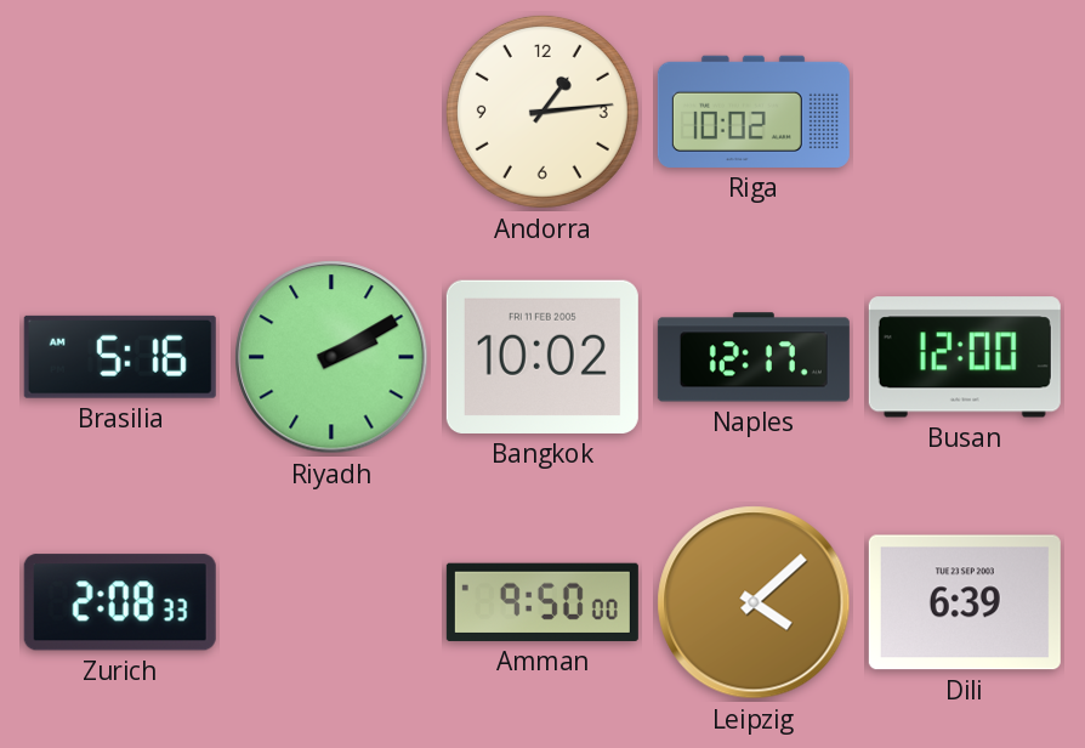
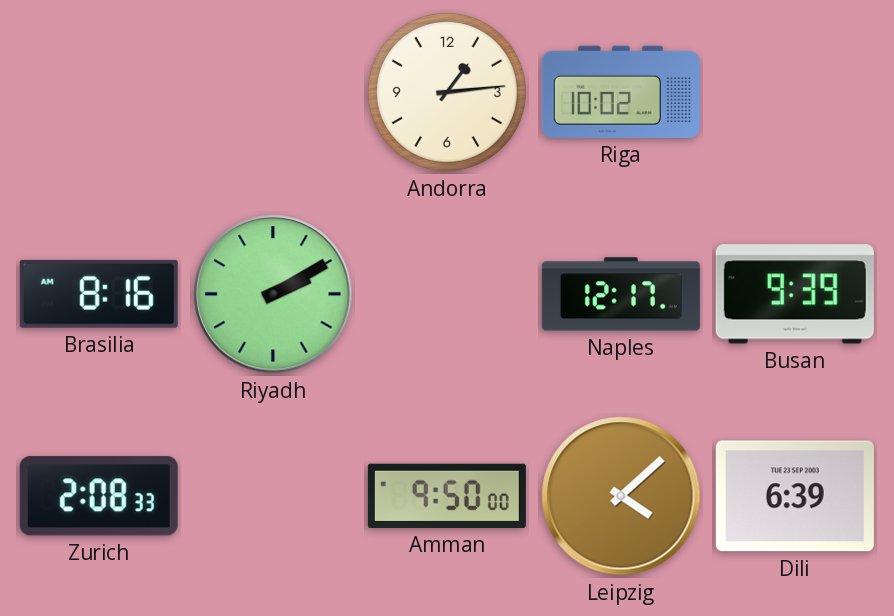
Brasilia: 5:16 -> 8:16 (99, 294)
Bangkok: 10:02 -> none (542, 357)
Busan: 12:00 -> 9:39 (795, 294)
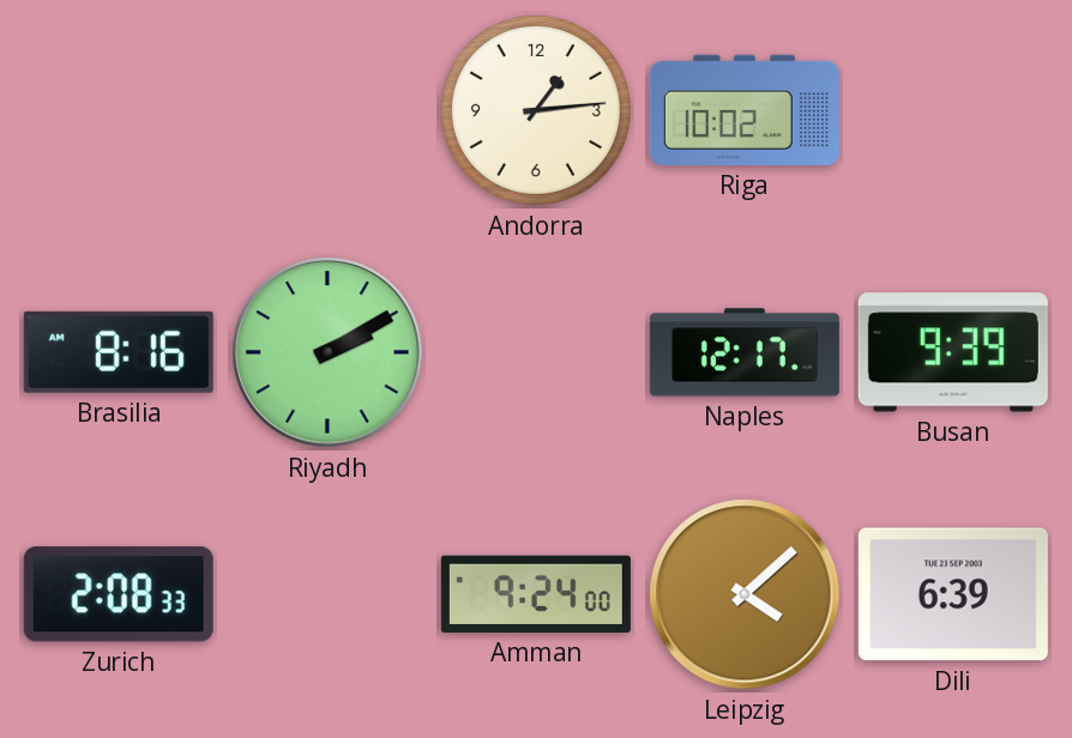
Amman: 9:50 -> 9:24 (536, 594)
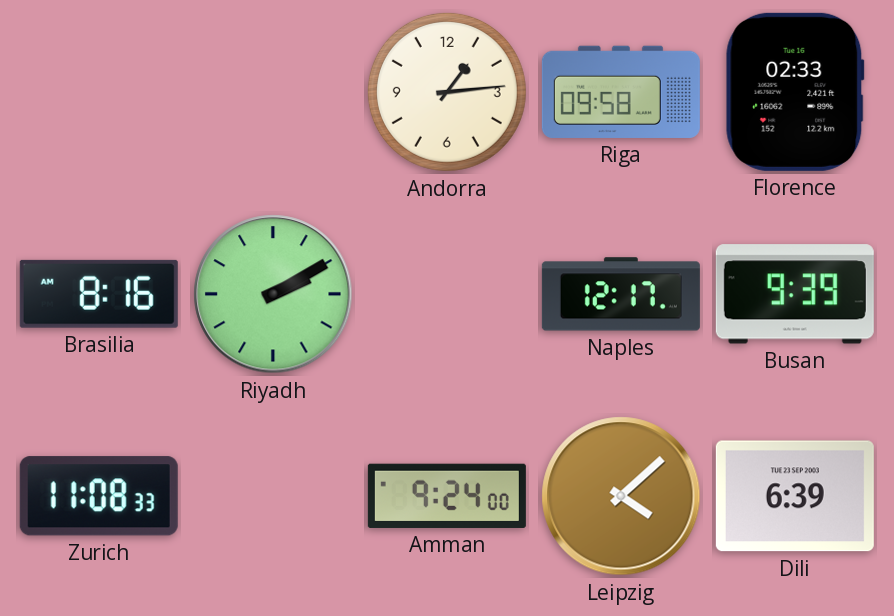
Riga: 10:02 -> 09:58 (621, 92)
Florence: none -> 02:33 (795, 92)
Zurich: 2:08 -> 11:08 (99, 496)
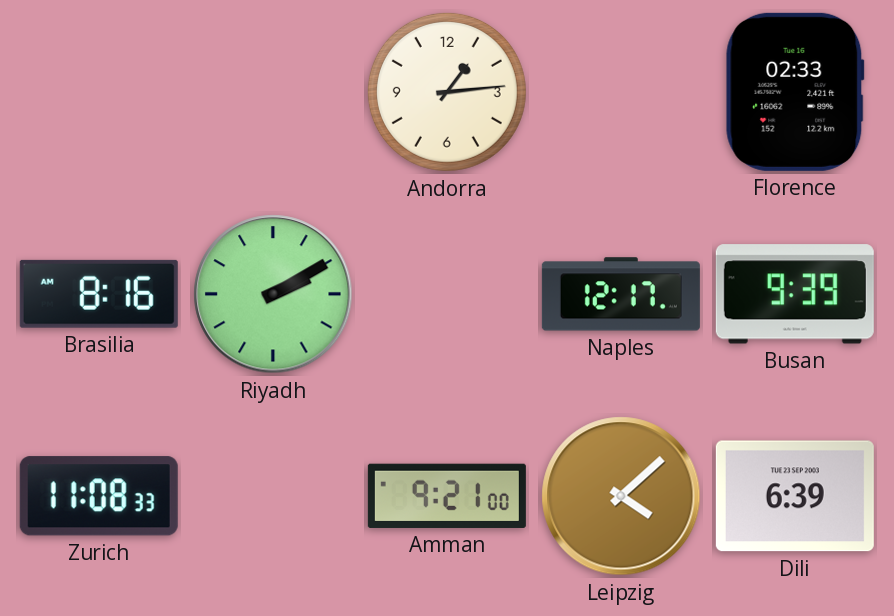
Riga: 09:58 -> none (621, 92)
Amman: 9:24 -> 9:21 (447, 496)
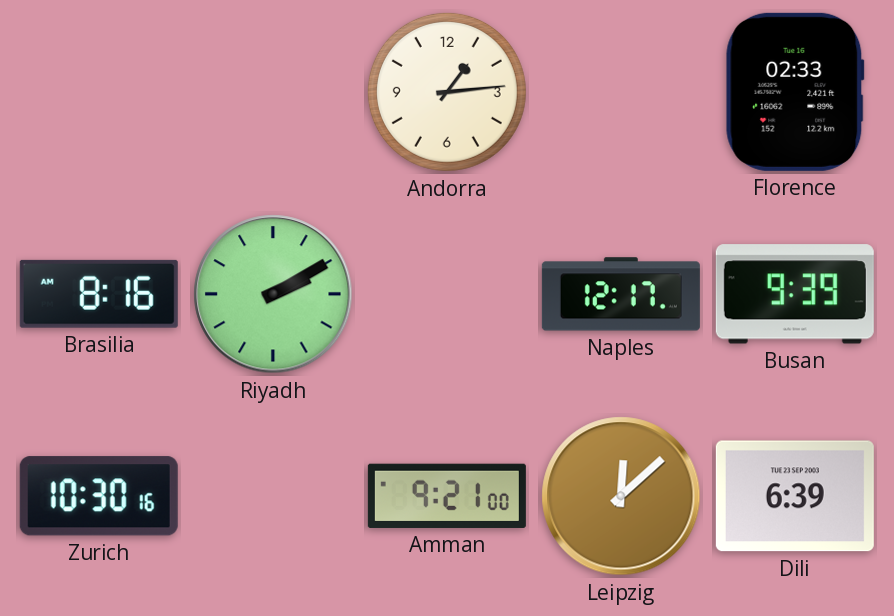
Zurich: 11:08 -> 10:30 (99, 496)
Leipzig: 4:08 -> 12:08 (621, 496)
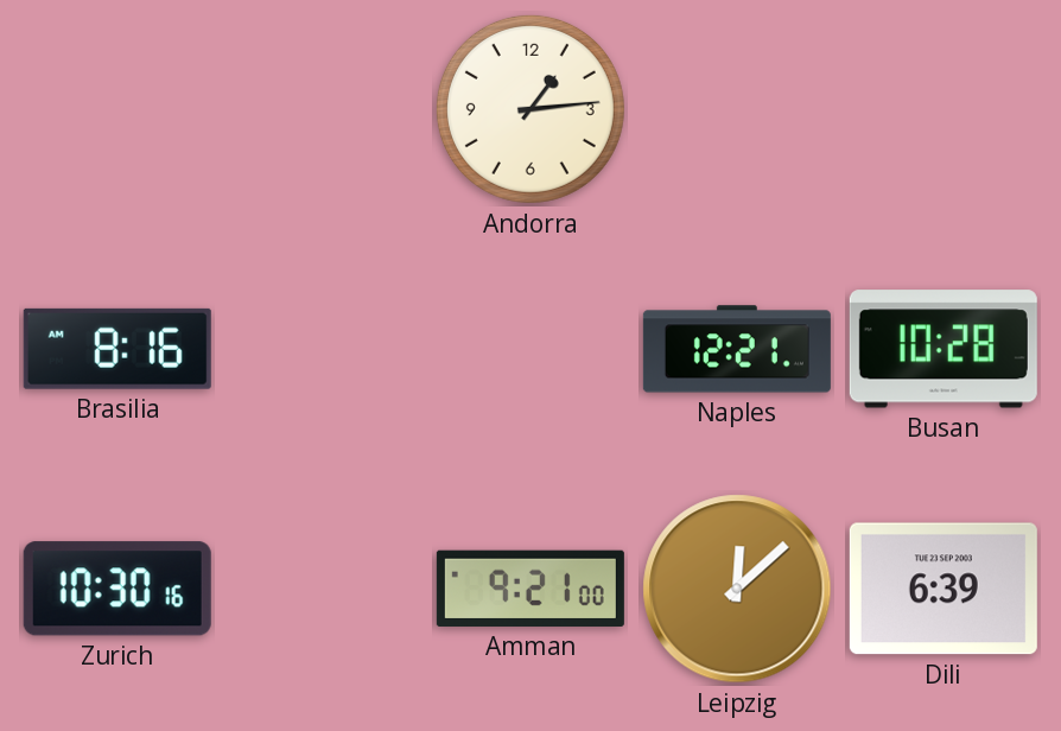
Florence: 02:33 -> none (795, 92)
Riyadh: 2:10 -> none (273, 294)
Naples: 12:17 -> 12:21 (737, 349)
Busan: 9:39 -> 10:28 (944, 349)
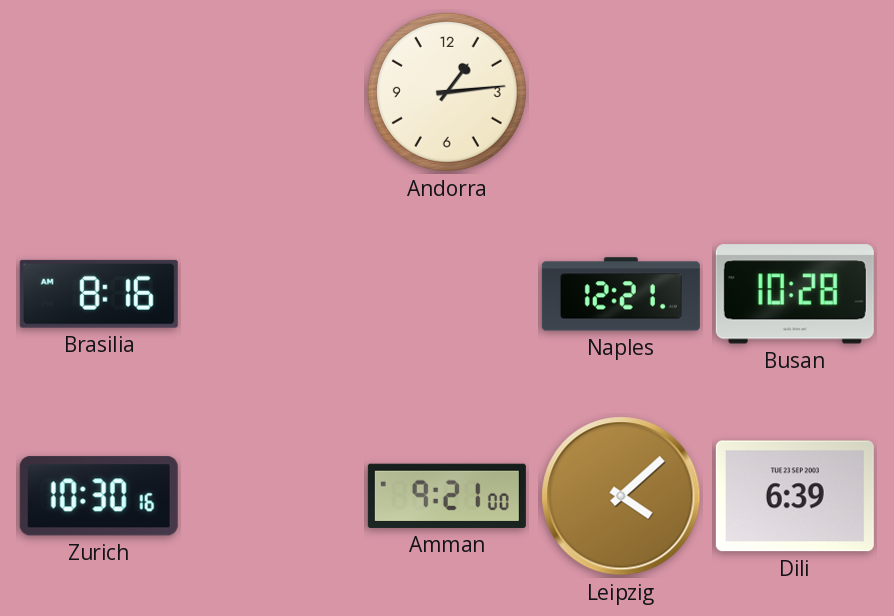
Leipzig: 12:08 -> 4:08 (621, 496)
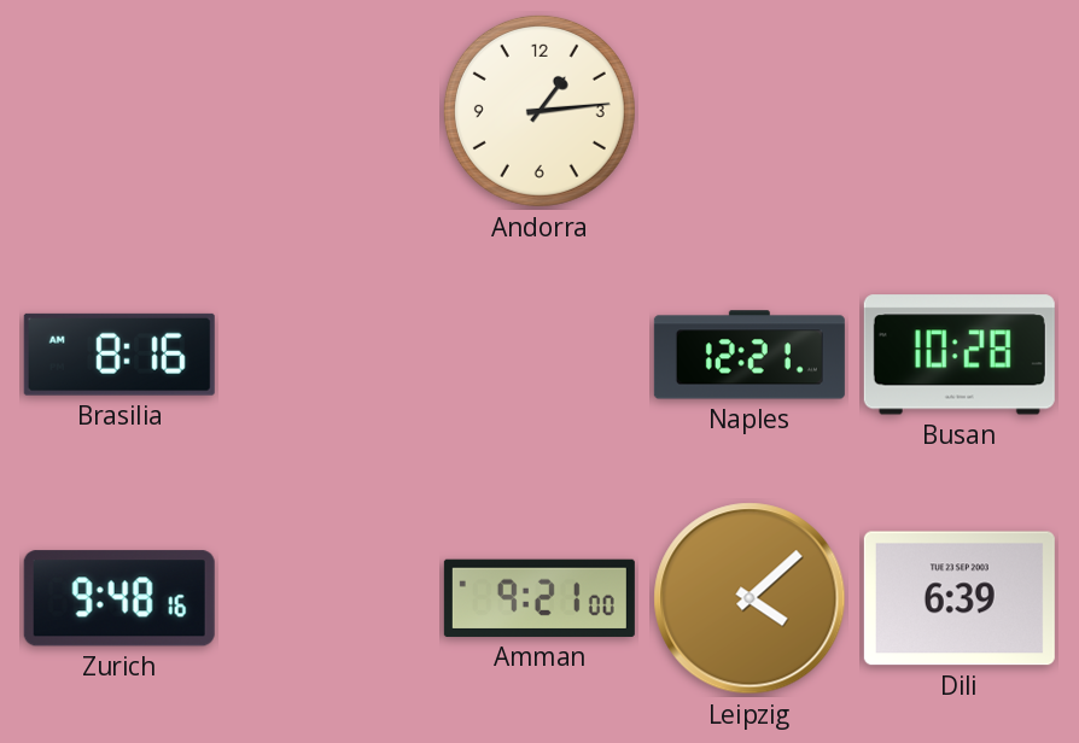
Zurich: 10:30 -> 9:48 (119, 598)
